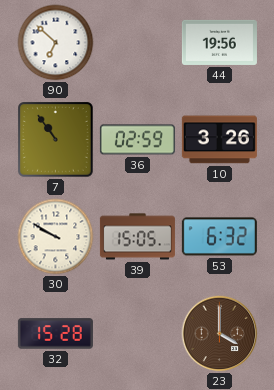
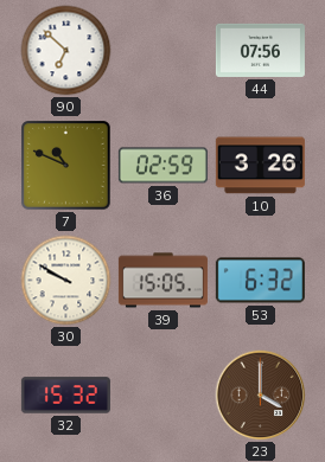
44: 19:56 -> 07:56 (260, 50)
7: 10:54 -> 10:49 (66, 166)
32: 15:28 -> 15:32 (65, 396)
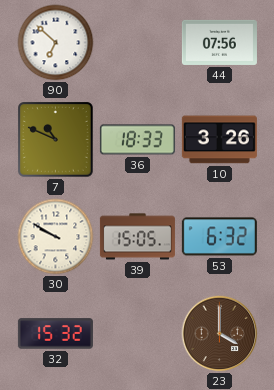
36: 02:59 -> 18:33 (137, 140)
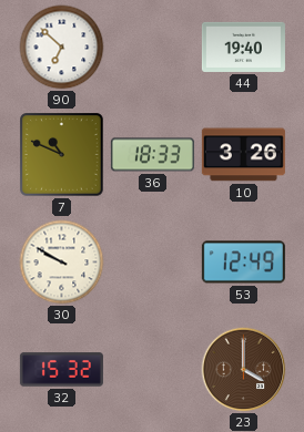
44: 07:56 -> 19:40 (243, 47)
39: 15:05 -> none (137, 237)
53: 6:32 -> 12:49 (243, 263)
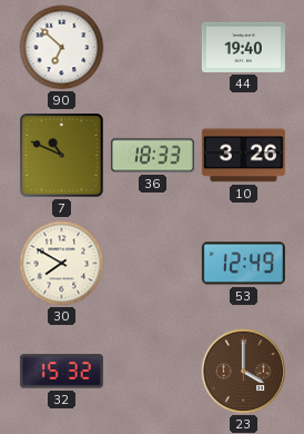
30: 9:50 -> 7:50 (62, 264)
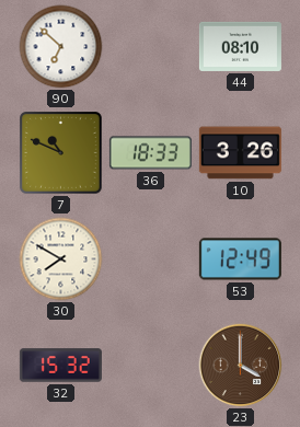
44: 19:40 -> 08:10 (240, 46)
